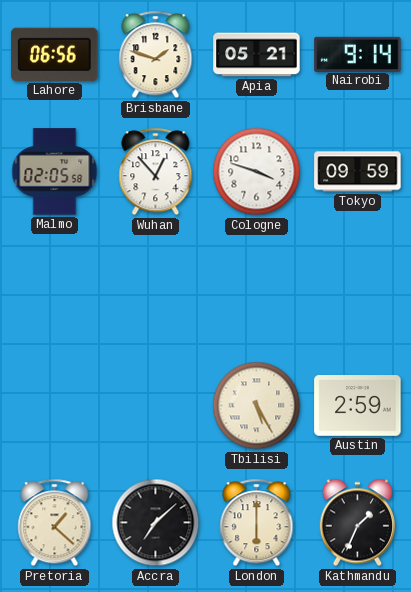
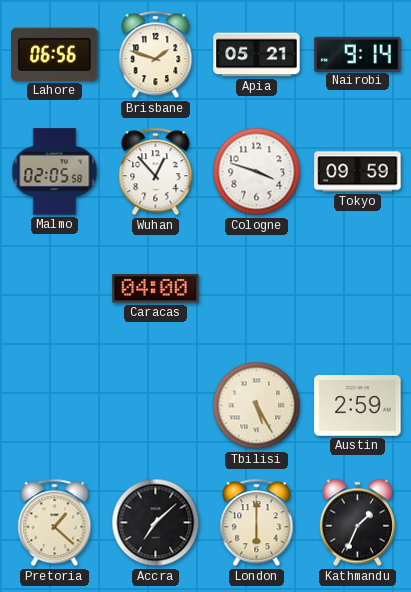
Caracas: none -> 04:00 (156, 289)
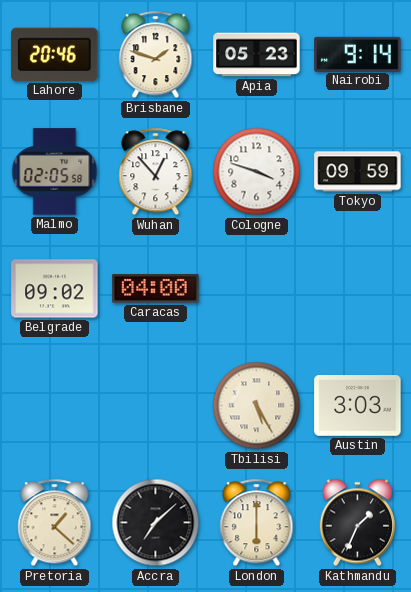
Lahore: 06:56 -> 20:46 (55, 54)
Apia: 05:21 -> 05:23 (257, 55)
Belgrade: none -> 09:02 (55, 289)
Austin: 2:59 -> 3:03 (358, 406)
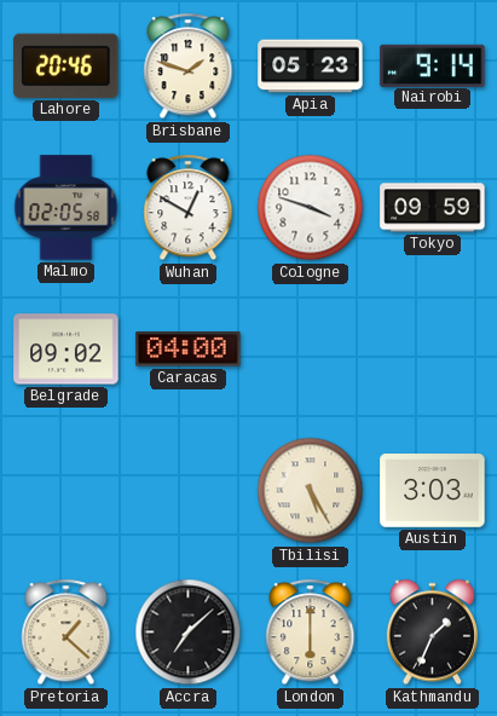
Wuhan: 12:53 -> 12:50 (189, 208)
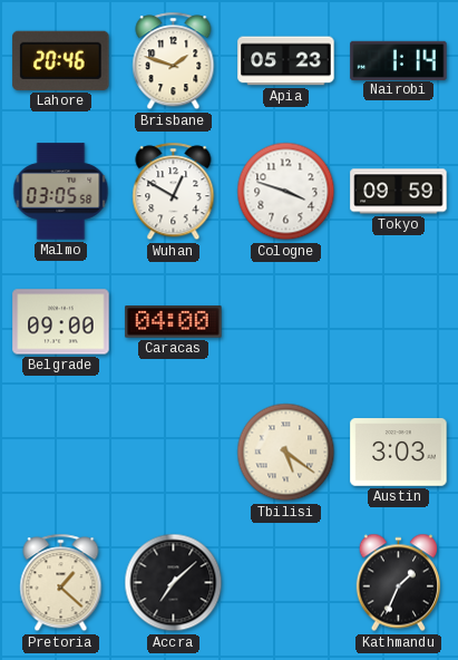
Nairobi: 9:14 -> 1:14 (399, 60)
Malmo: 02:05 -> 03:05 (61, 192)
Belgrade: 09:02 -> 09:00 (61, 322)
Tbilisi: 5:25 -> 5:21 (286, 453)
London: 6:00 -> none (311, 633)
